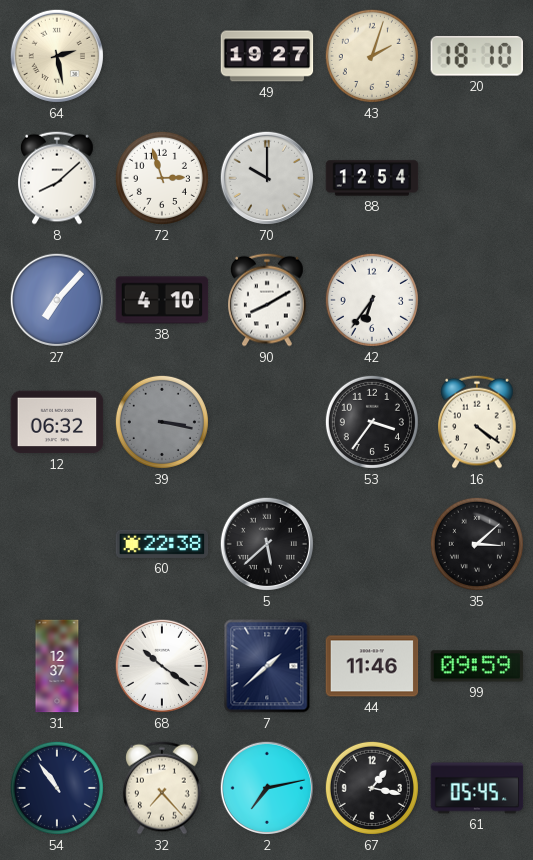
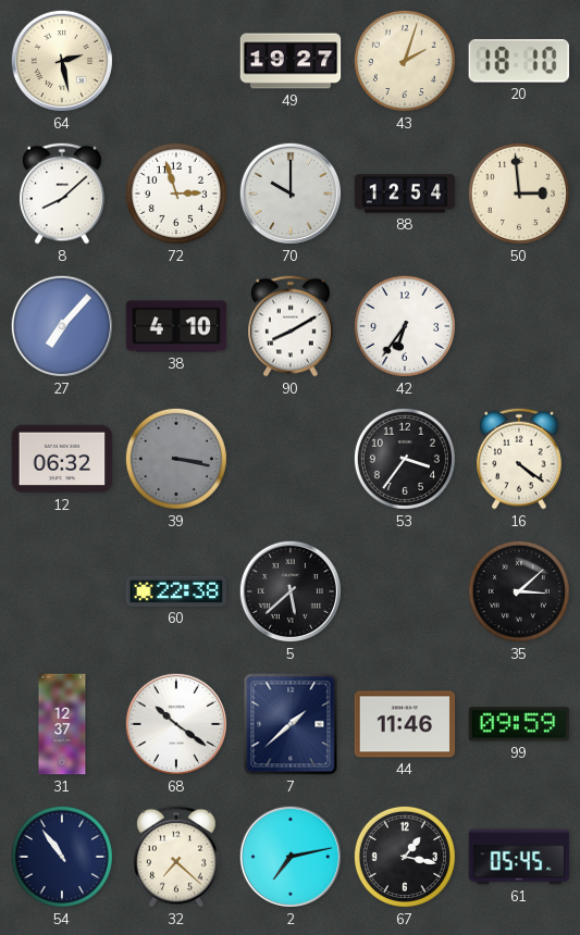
50: none -> 2:59 (519, 194)
32: 7:23 -> 7:22 (176, 857)
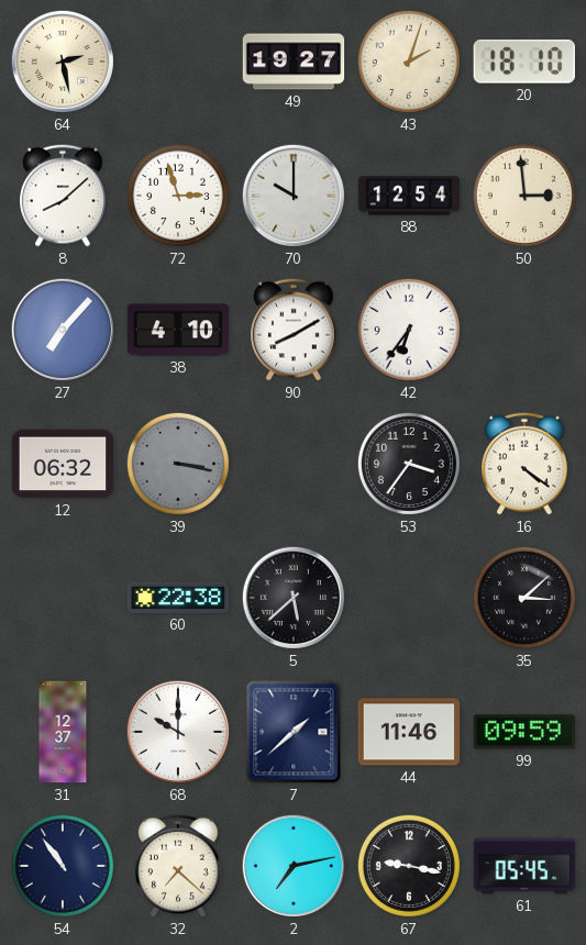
68: 10:21 -> 10:00 (178, 732)
67: 1:17 -> 9:17 (409, 866)
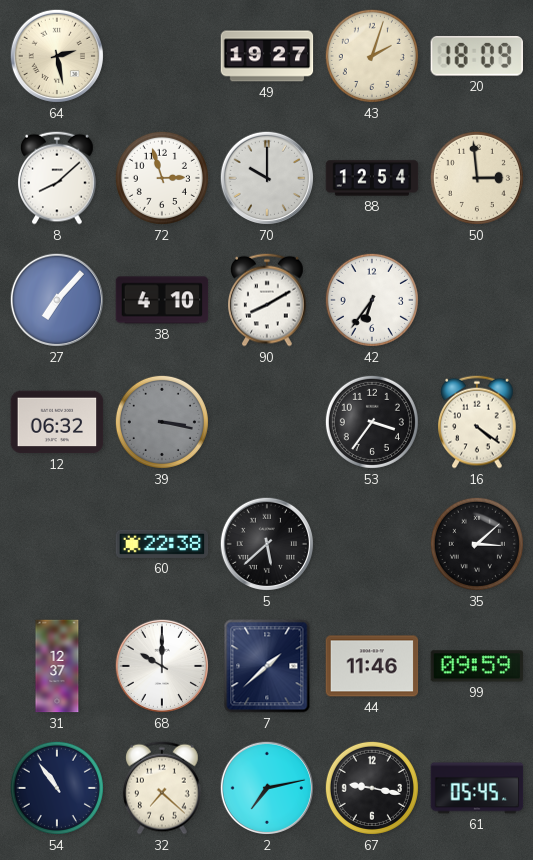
20: 18:10 -> 18:09 (477, 56)
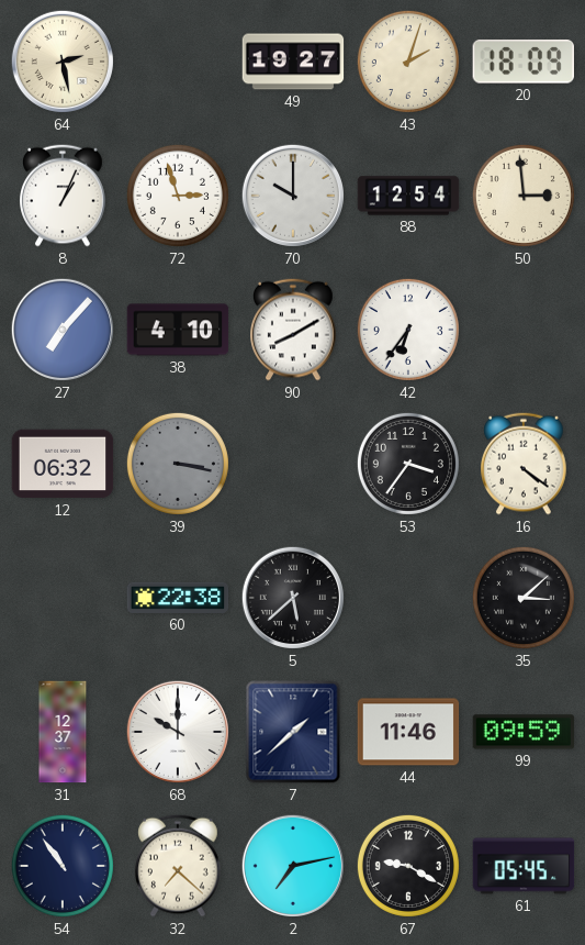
8: 8:08 -> 1:04 (63, 196)
67: 9:17 -> 9:20 (408, 866)
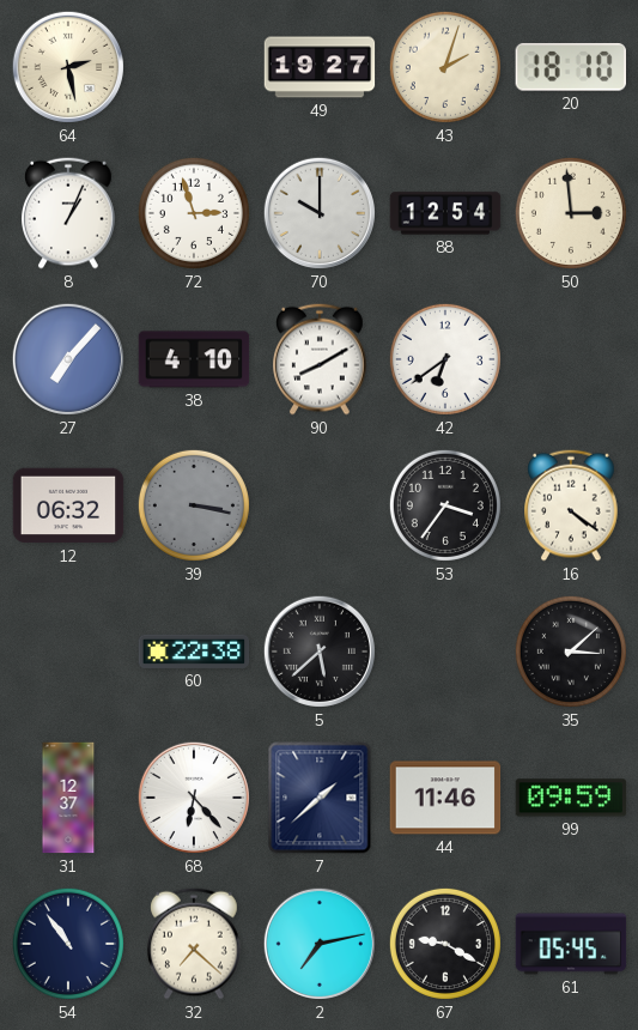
20: 18:09 -> 18:10 (571, 67)
42: 6:36 -> 6:39 (445, 359)
68: 10:00 -> 6:23 (194, 798)
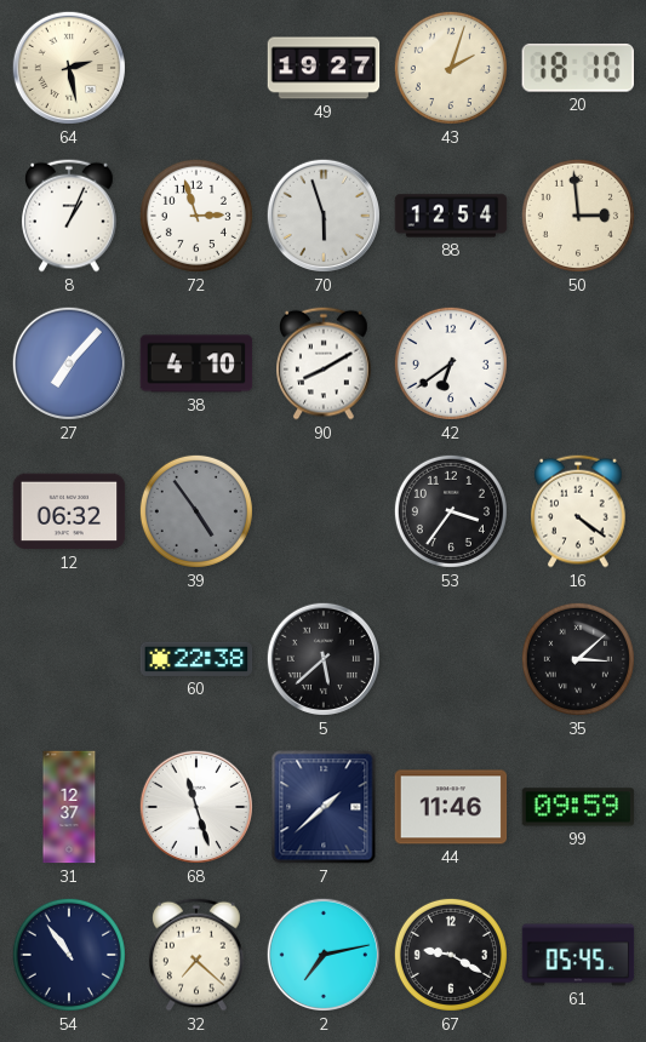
70: 10:00 -> 5:57 (324, 216)
39: 3:17 -> 4:54 (196, 511)
68: 6:23 -> 11:27 (196, 807)
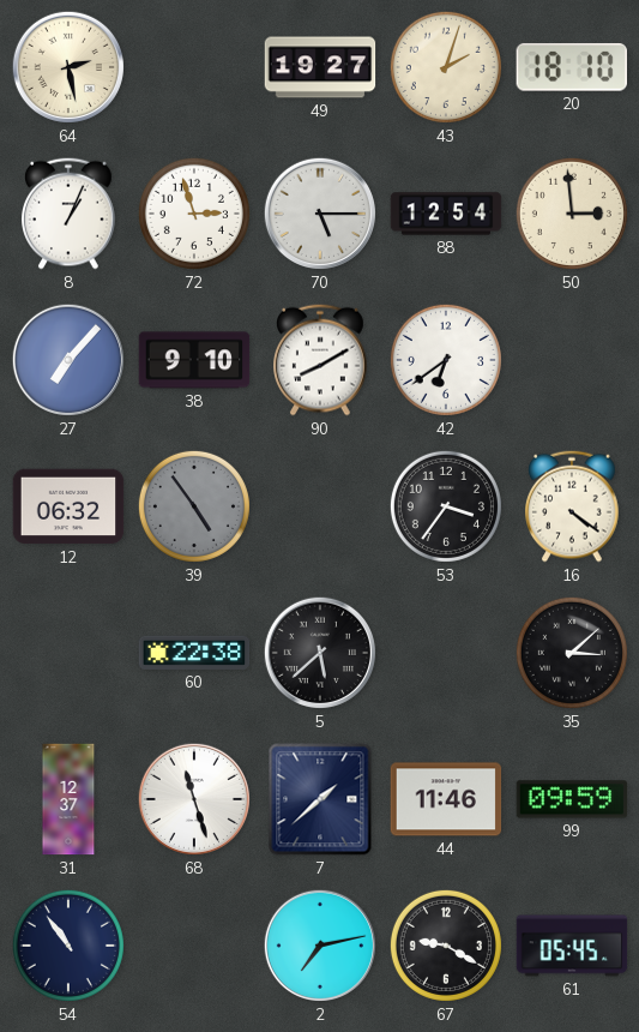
70: 5:57 -> 5:15 (320, 214)
38: 4:10 -> 9:10 (194, 360)
32: 7:22 -> none (196, 955)
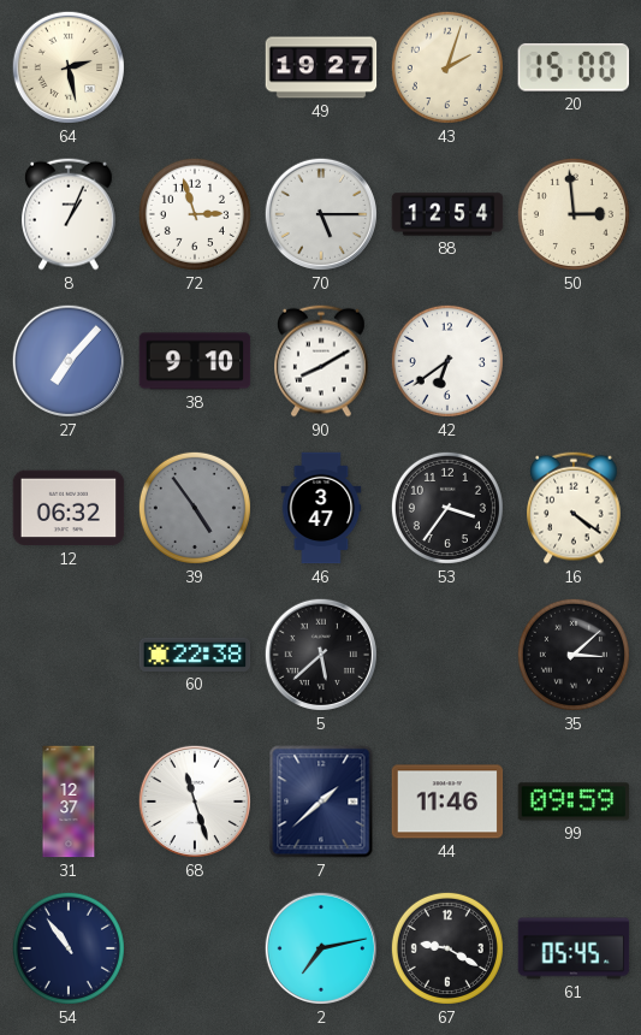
20: 18:10 -> 15:00 (574, 67)
46: none -> 3:47 (321, 508)
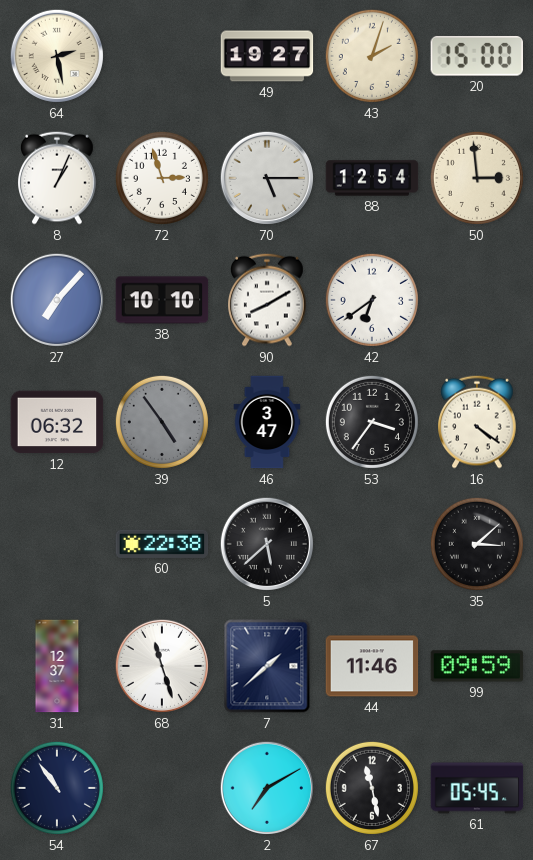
38: 9:10 -> 10:10 (162, 300)
2: 7:13 -> 7:10 (267, 788)
67: 9:20 -> 11:28 (372, 788)
